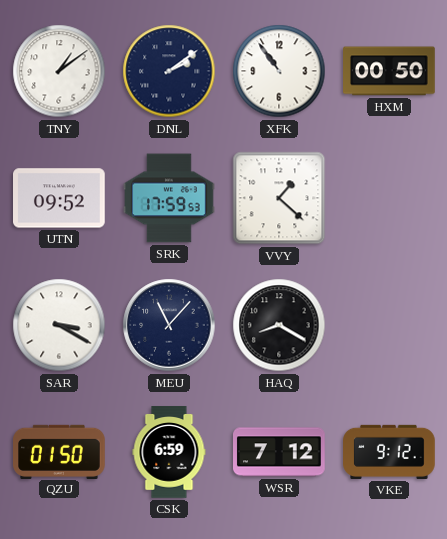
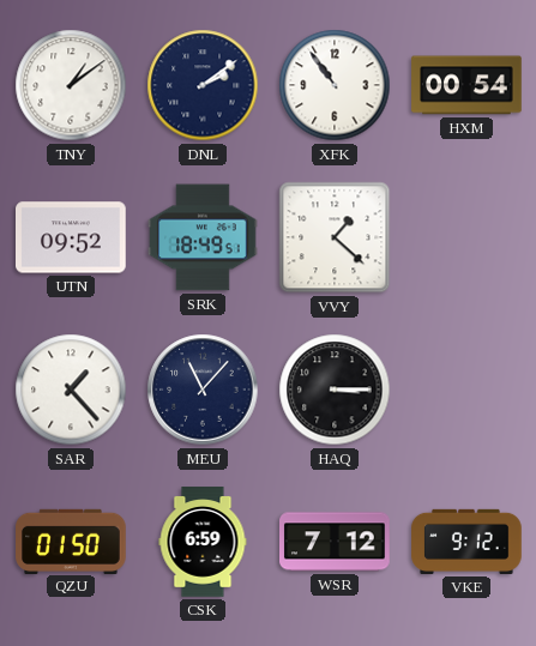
HXM: 00:50 -> 00:54 (466, 85)
SRK: 17:59 -> 18:49 (203, 237)
SAR: 3:20 -> 1:23 (71, 390)
HAQ: 8:20 -> 3:15 (335, 390)
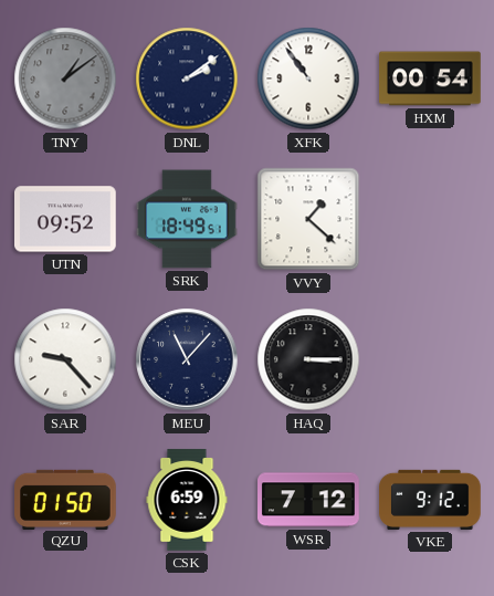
TNY dial: white -> grey (65, 79)
SAR: 1:23 -> 9:23 (65, 359)
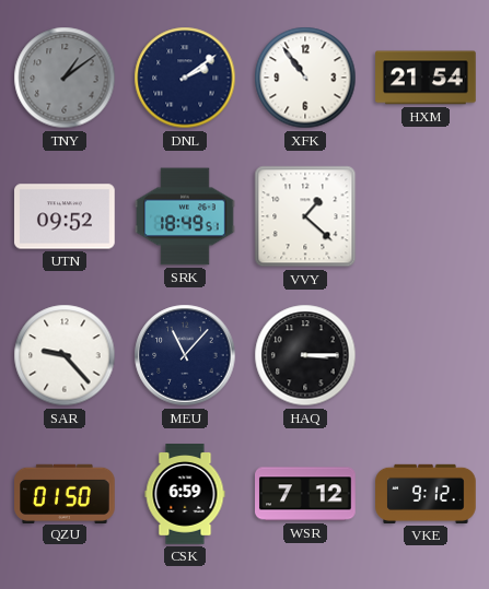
HXM: 00:54 -> 21:54 (426, 78)
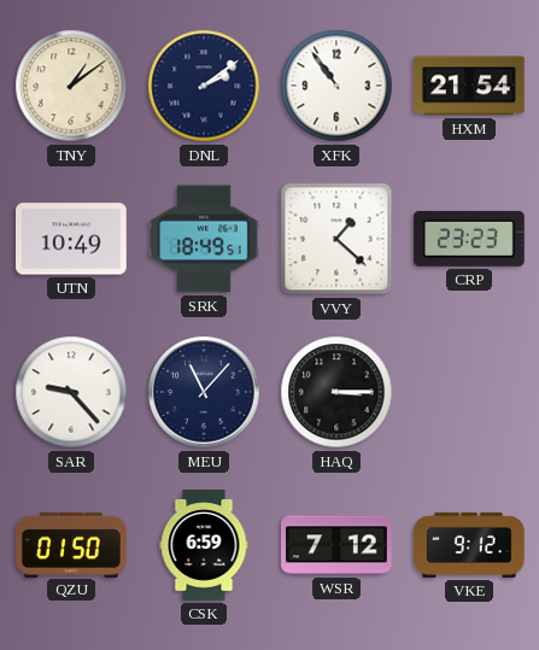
TNY dial: grey -> cream (71, 86)
UTN: 09:52 -> 10:49 (72, 239)
CRP: none -> 23:23 (470, 239)
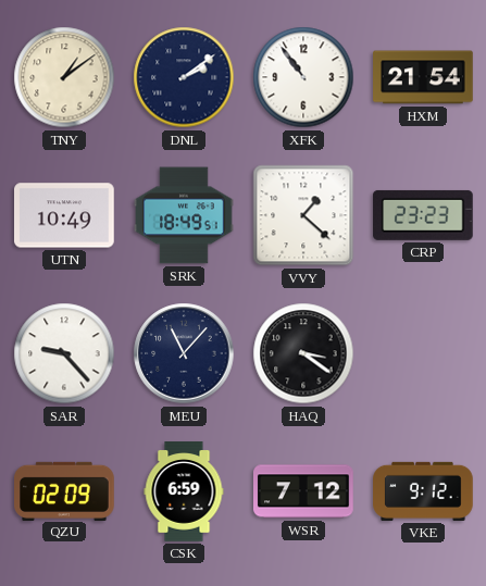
HAQ: 3:15 -> 3:21 (303, 353)
QZU: 01:50 -> 02:09 (64, 490)
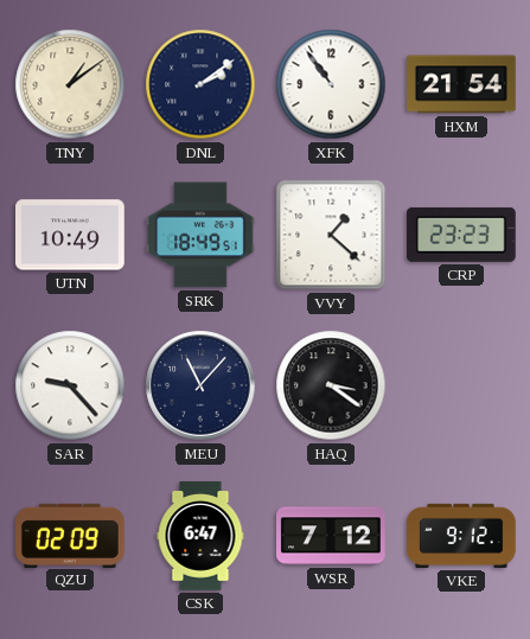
CSK: 6:59 -> 6:47 (200, 536)
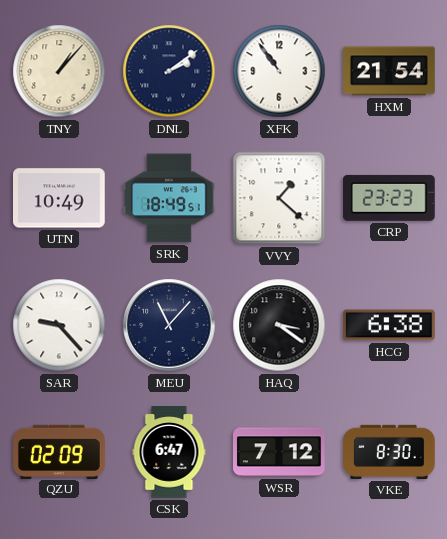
TNY: 1:09 -> 1:07 (59, 71)
HCG: none -> 6:38 (390, 325)
VKE: 9:12 -> 8:30 (389, 452)
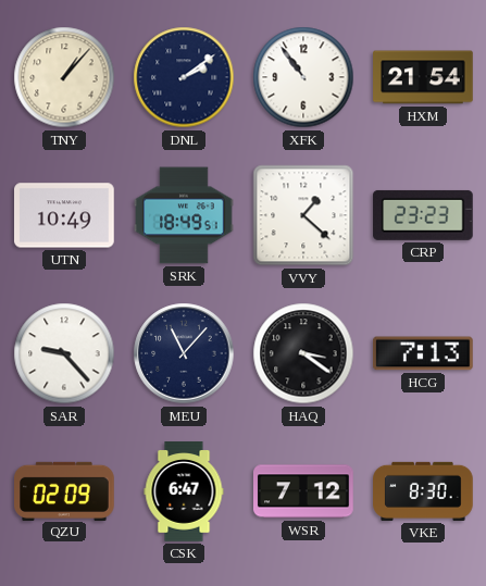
HCG: 6:38 -> 7:13 (424, 353)
